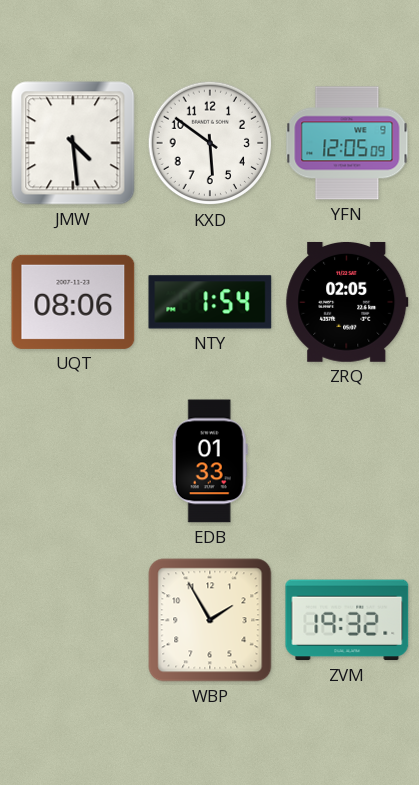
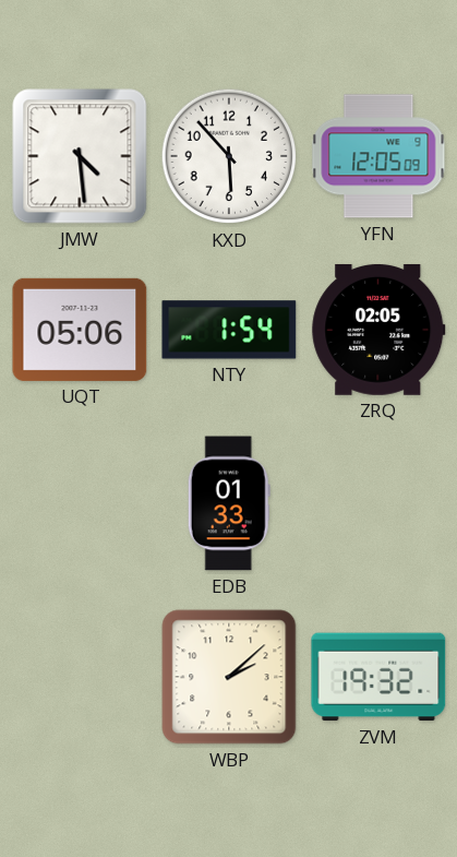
KXD: 5:51 -> 5:53 (229, 156)
UQT: 08:06 -> 05:06 (80, 330)
WBP: 1:55 -> 2:08 (229, 677)
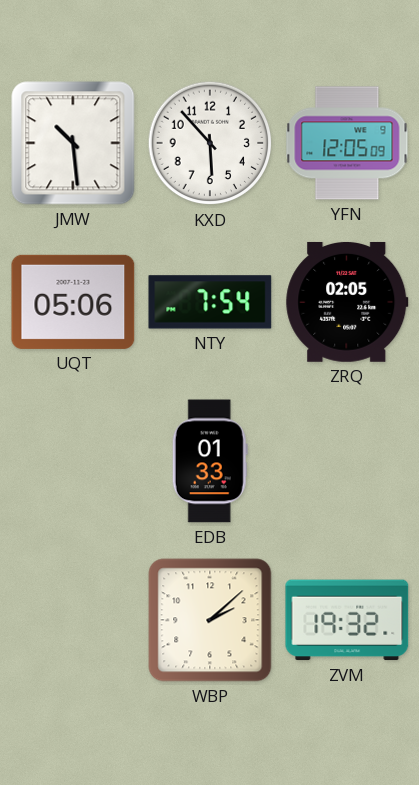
JMW: 4:29 -> 10:29 (73, 143)
NTY: 1:54 -> 7:54 (210, 302)
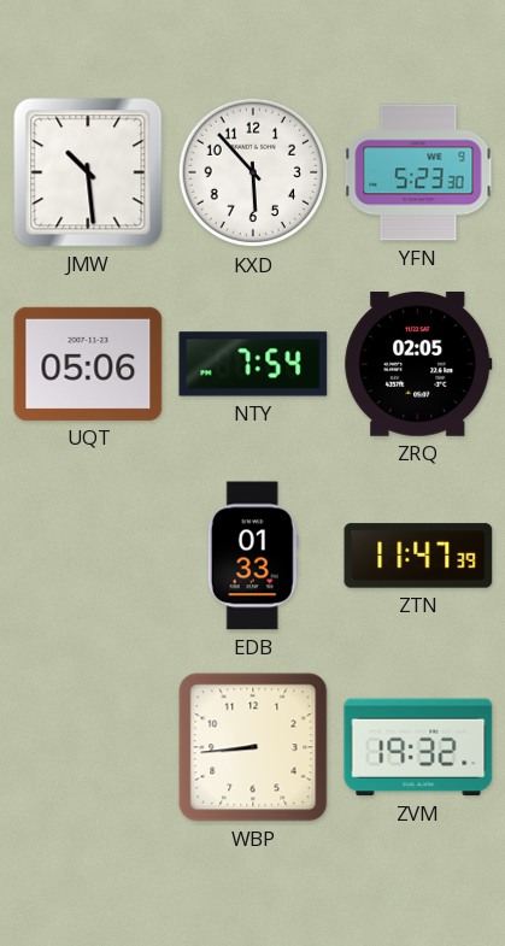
YFN: 12:05 -> 5:23 (418, 172)
ZTN: none -> 11:47 (418, 556)
WBP: 2:08 -> 8:44 (253, 747)
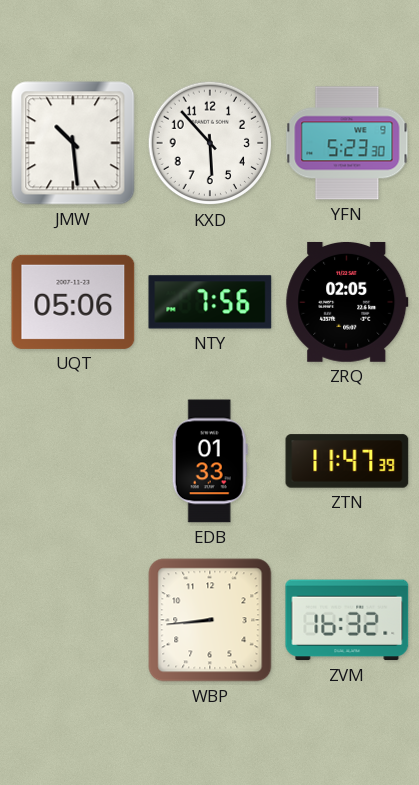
NTY: 7:54 -> 7:56 (210, 302)
ZVM: 19:32 -> 16:32 (347, 620)
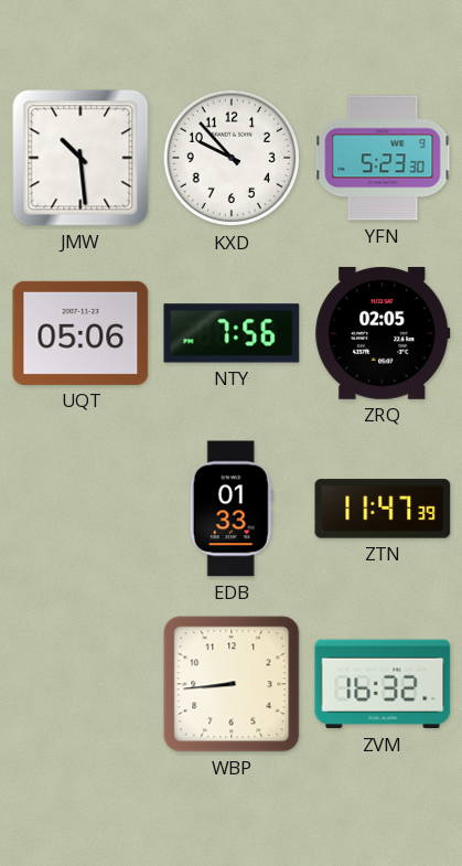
KXD: 5:53 -> 9:53 (232, 158)
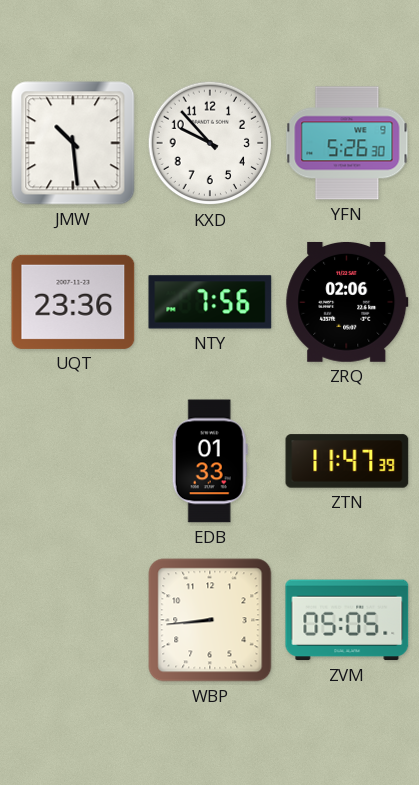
YFN: 5:23 -> 5:26 (347, 143)
UQT: 05:06 -> 23:36 (73, 302)
ZRQ: 02:05 -> 02:06 (347, 302)
ZVM: 16:32 -> 05:05 (347, 620)
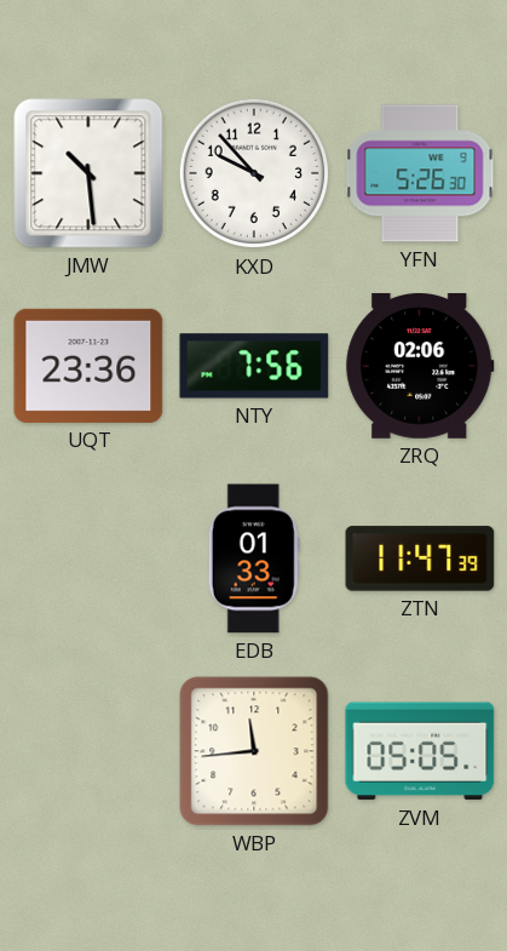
WBP: 8:44 -> 11:44 (254, 751)
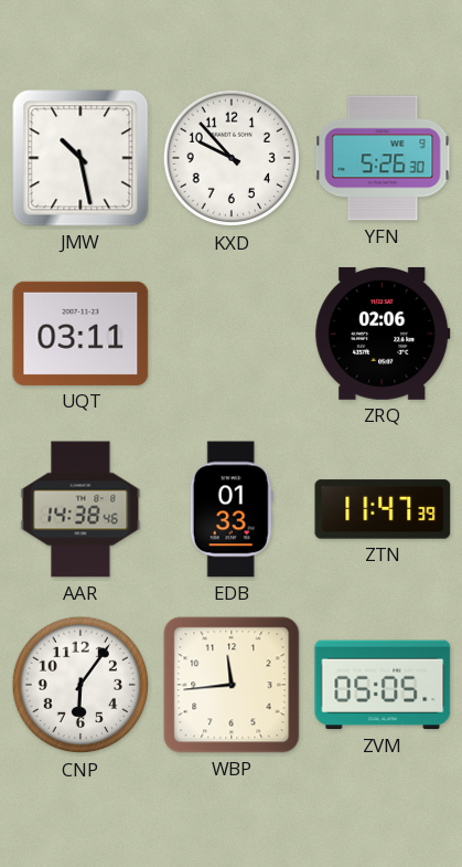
JMW: 10:29 -> 10:28 (80, 158)
UQT: 23:36 -> 03:11 (80, 334)
NTY: 7:56 -> none (254, 366)
AAR: none -> 14:38 (80, 509)
CNP: none -> 6:06 (80, 685)
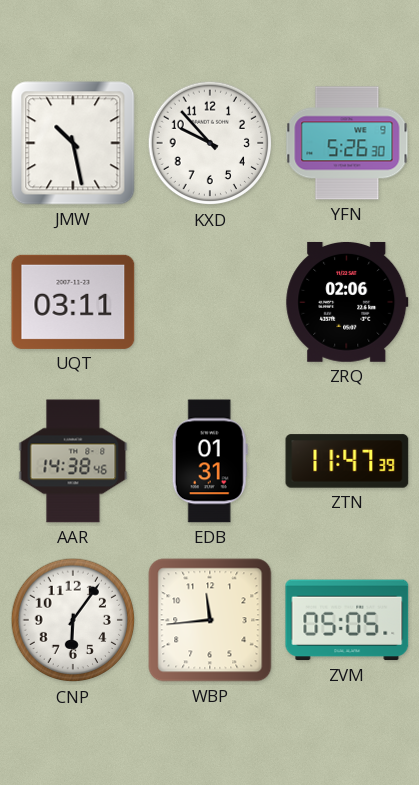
EDB: 01:33 -> 01:31 (210, 461)
